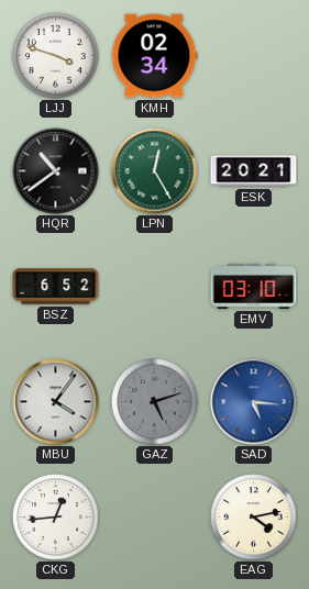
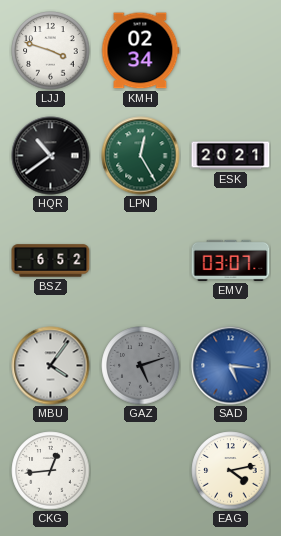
EMV: 03:10 -> 03:07 (231, 260)
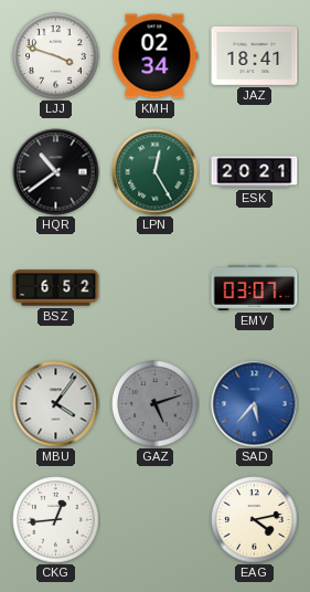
JAZ: none -> 18:41 (255, 55)
SAD: 5:16 -> 5:37 (255, 404)
